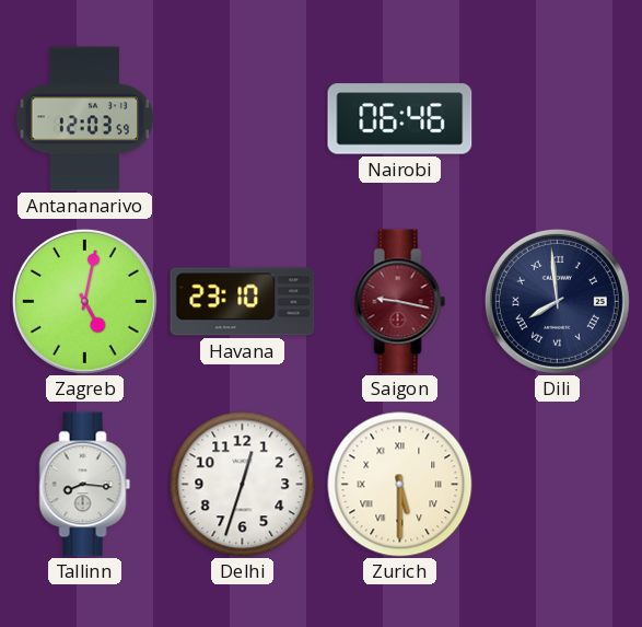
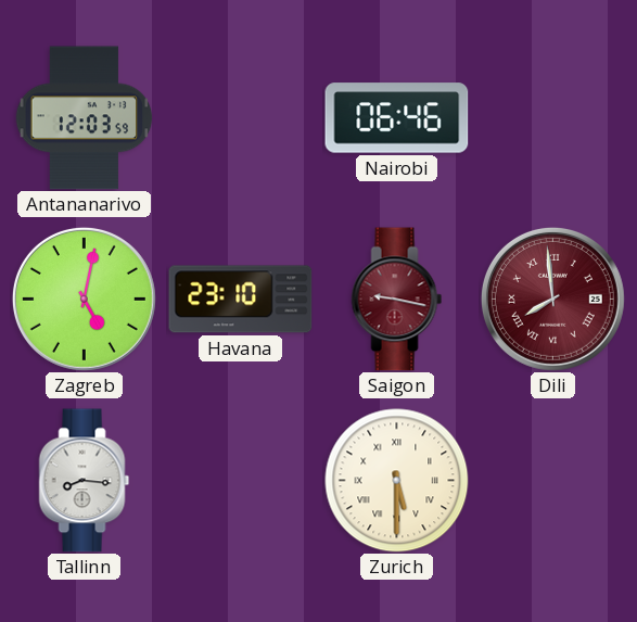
Dili dial: navy -> burgundy (552, 299)
Delhi: 12:33 -> none (243, 485)
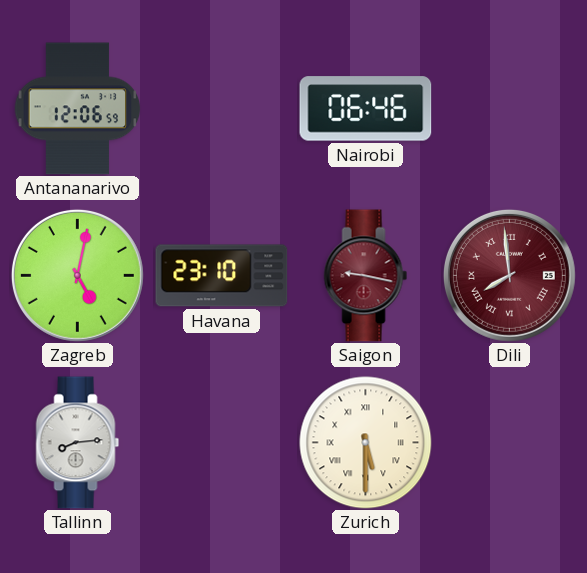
Antananarivo: 12:03 -> 12:06 (78, 109)
Tallinn: 8:16 -> 8:14 (78, 443)
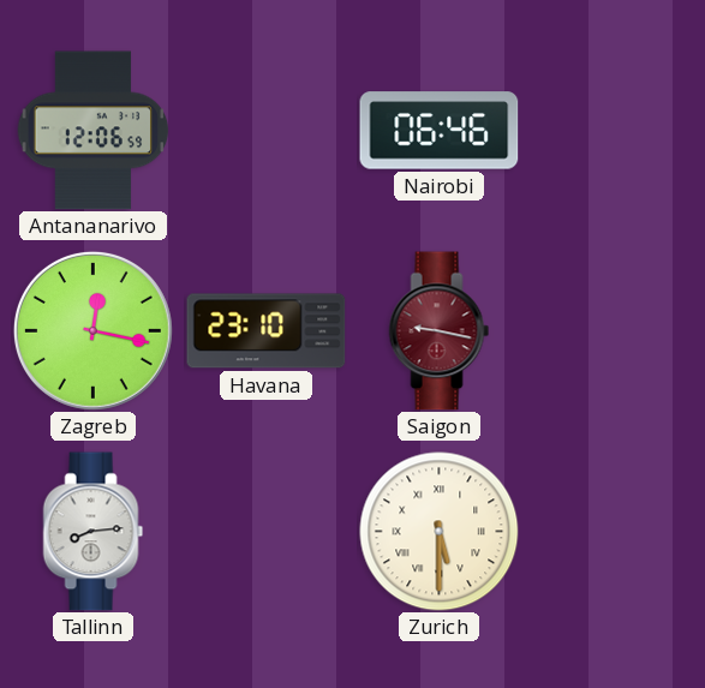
Zagreb: 5:02 -> 12:17 (92, 330)
Dili: 7:59 -> none (509, 275)
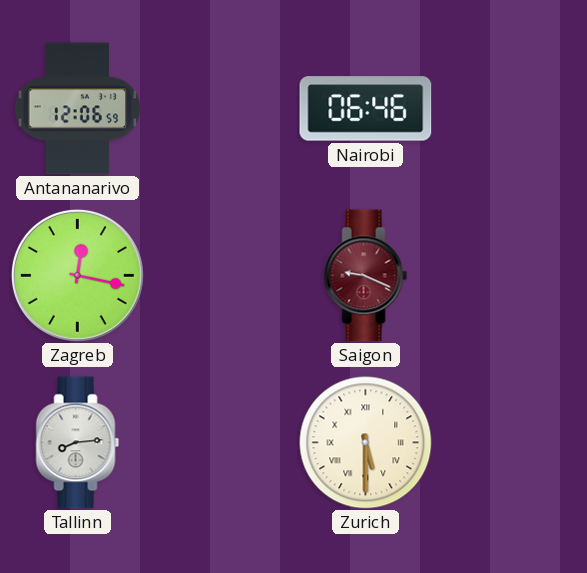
Havana: 23:10 -> none (267, 331)
Saigon: 9:17 -> 9:19 (366, 276)
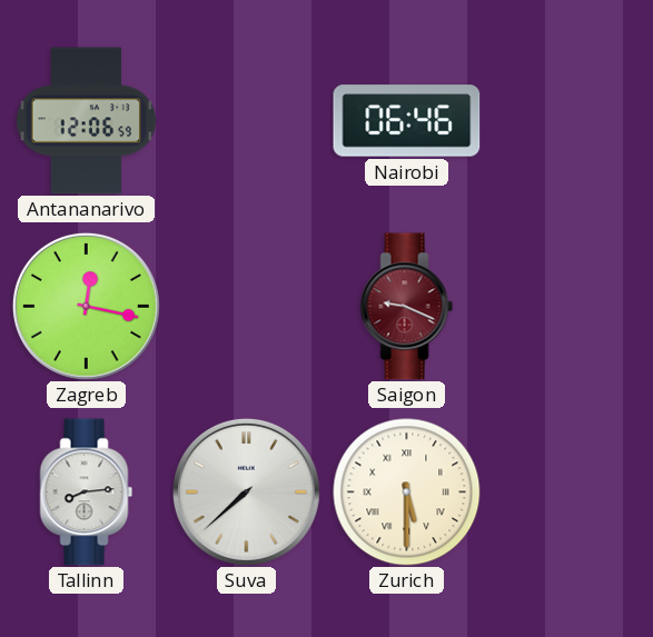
Suva: none -> 7:38 (246, 491)
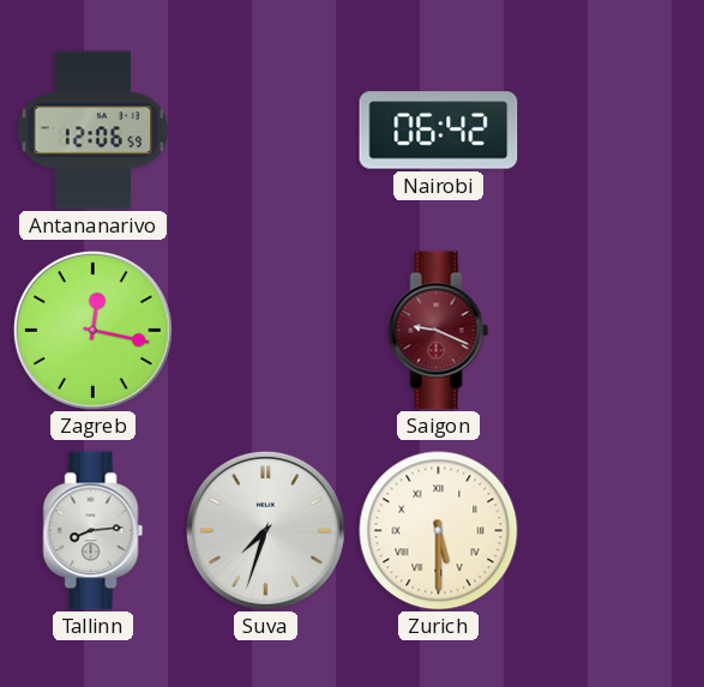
Nairobi: 06:46 -> 06:42 (439, 131)
Suva: 7:38 -> 7:33 (265, 530)
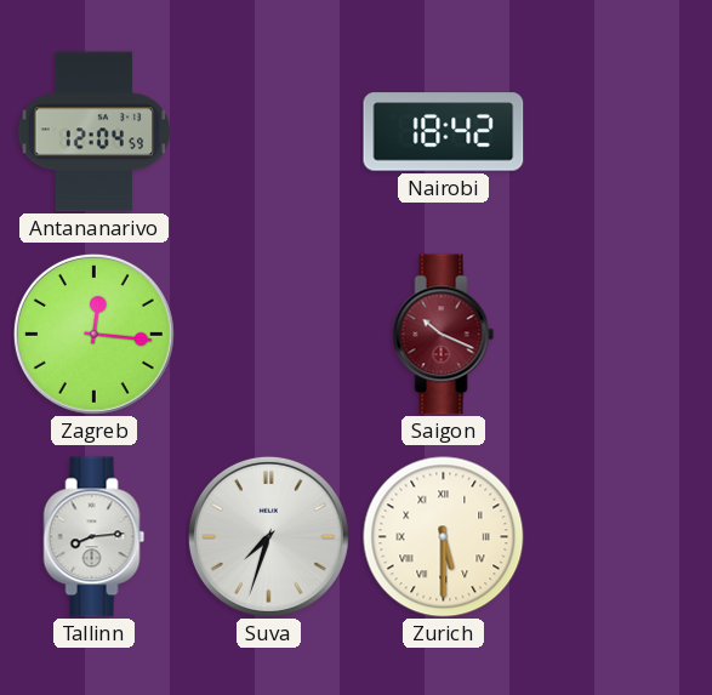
Antananarivo: 12:06 -> 12:04 (95, 132)
Nairobi: 06:42 -> 18:42 (444, 132)
Zagreb: 12:17 -> 12:16 (93, 334)
Saigon: 9:19 -> 10:19 (444, 335)
